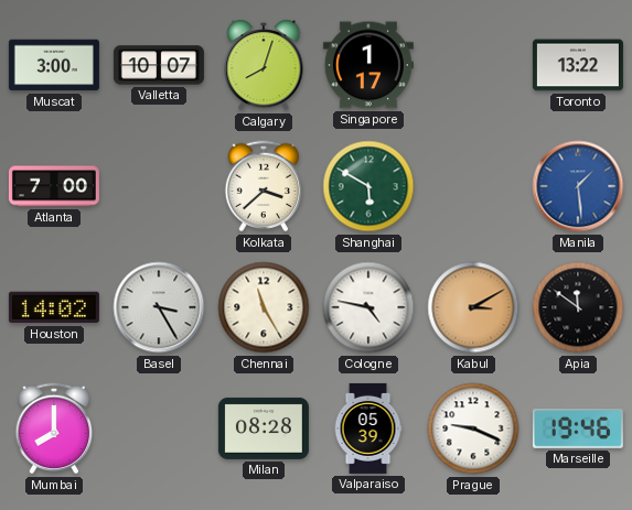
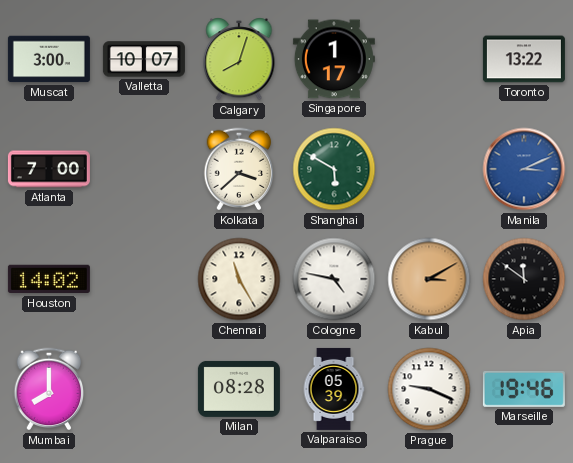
Manila: 1:29 -> 3:11 (524, 169)
Basel: 3:25 -> none (159, 307)
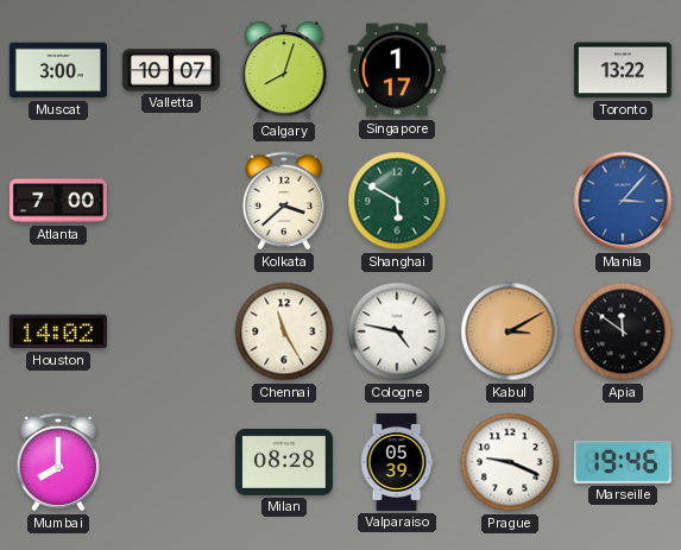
Manila: 3:11 -> 3:07 (623, 201)
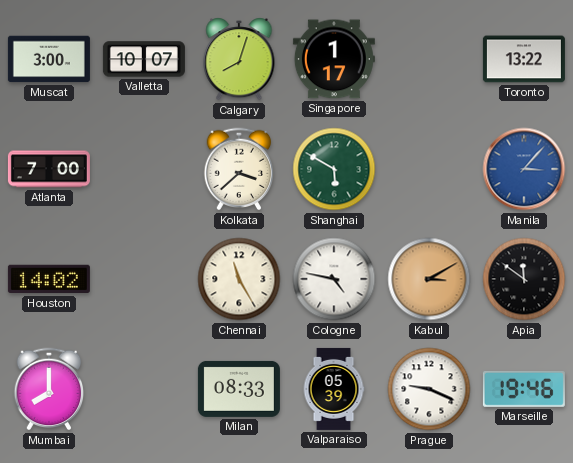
Milan: 08:28 -> 08:33 (239, 389)
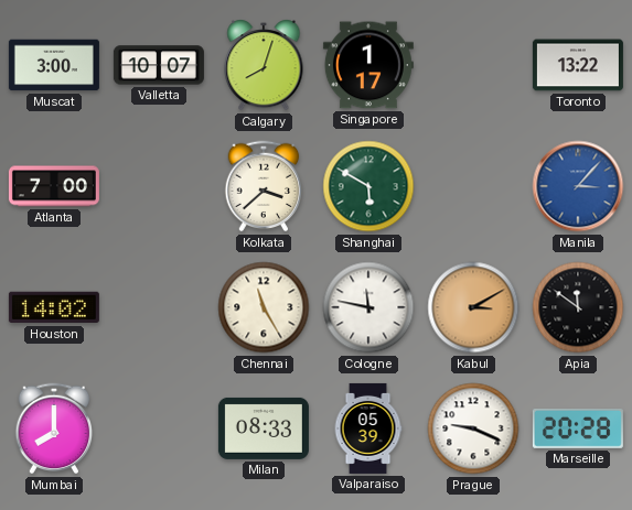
Cologne: 4:47 -> 11:47 (368, 307)
Marseille: 19:46 -> 20:28 (578, 428)
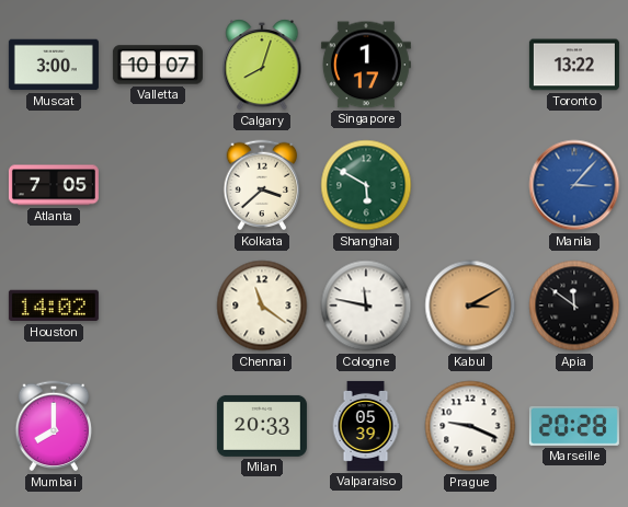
Atlanta: 7:00 -> 7:05 (54, 185)
Chennai: 11:25 -> 11:21 (262, 306)
Milan: 08:33 -> 20:33 (262, 426)
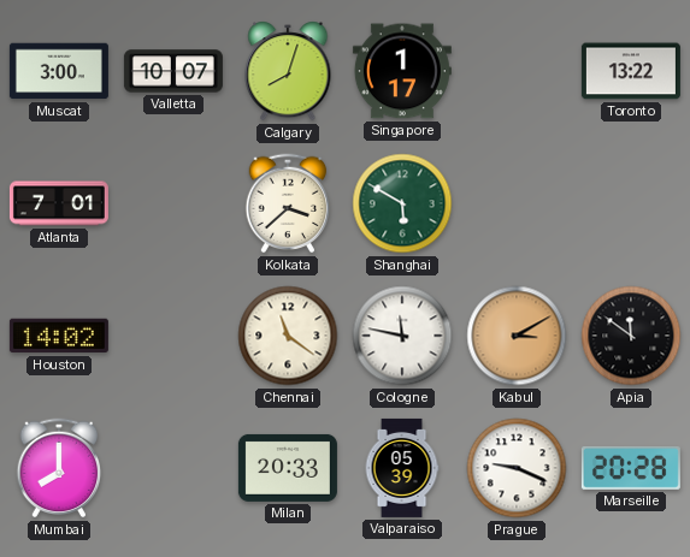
Atlanta: 7:05 -> 7:01 (59, 203)
Manila: 3:07 -> none (574, 185)
